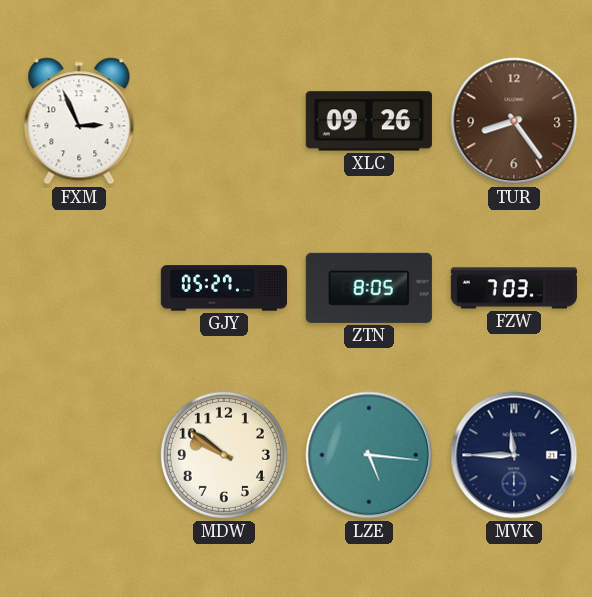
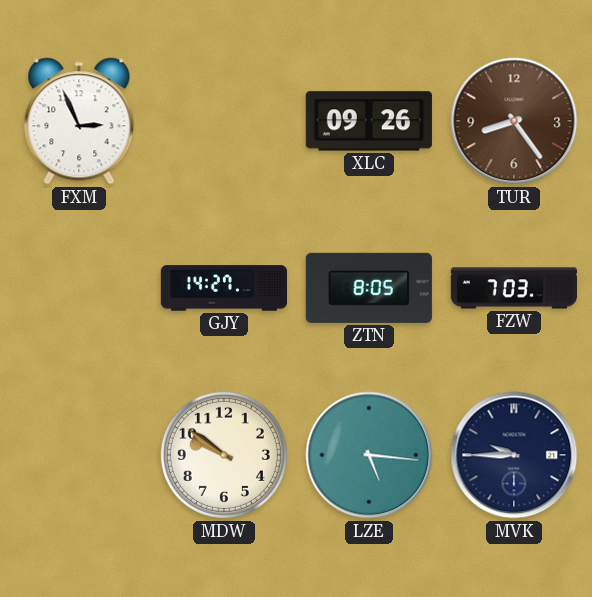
GJY: 05:27 -> 14:27 (223, 288)
MVK: 11:45 -> 9:45 (514, 455)
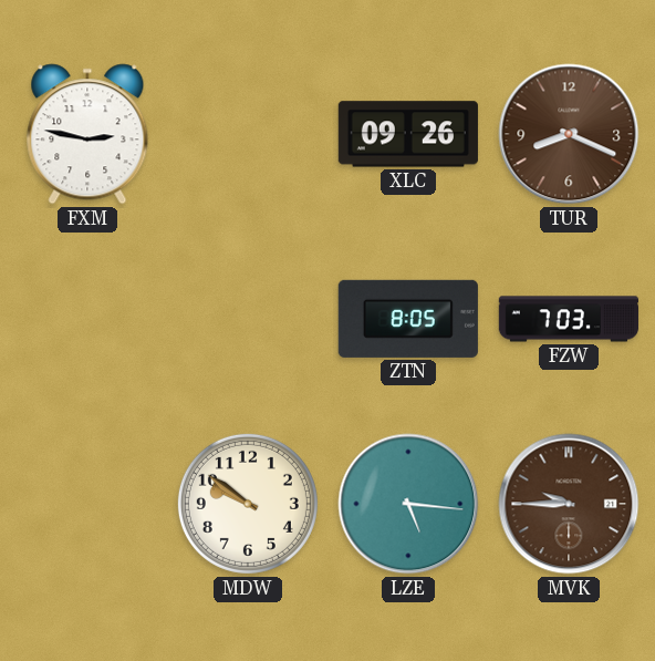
FXM: 2:56 -> 2:47 (87, 134)
TUR: 8:24 -> 8:19 (569, 134)
GJY: 14:27 -> none (223, 288)
MVK dial: navy -> brown (569, 504)
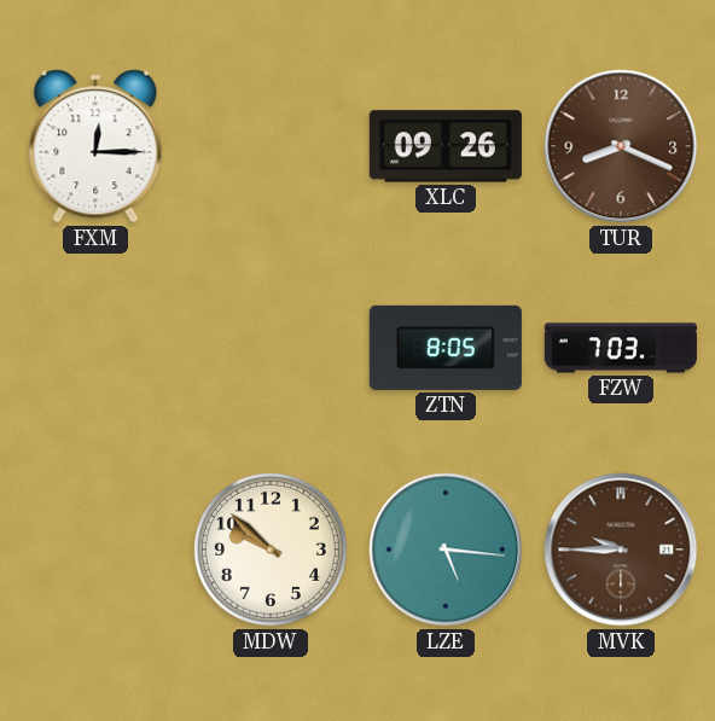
FXM: 2:47 -> 12:15 (95, 146)
MDW: 9:51 -> 9:52 (271, 550)
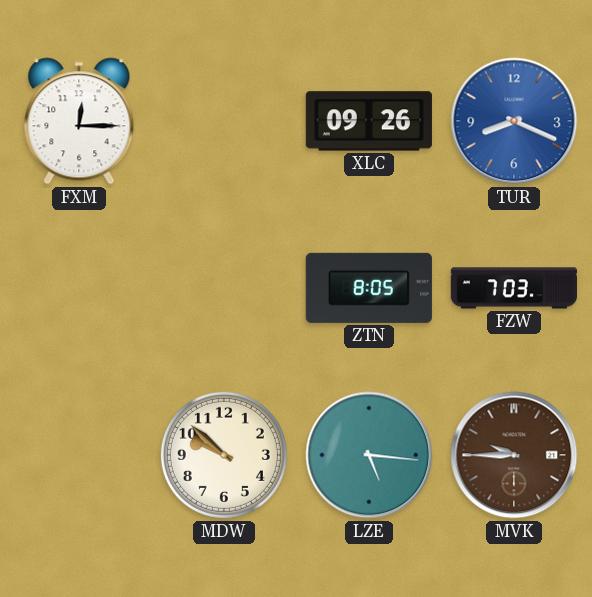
TUR dial: brown -> blue (514, 121)
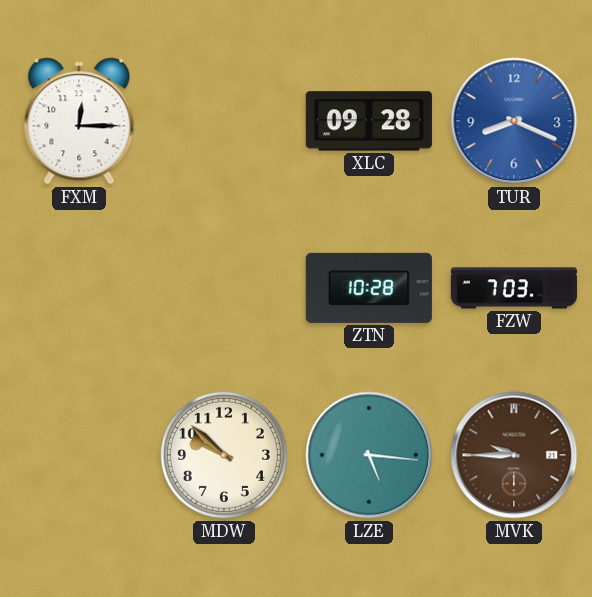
XLC: 09:26 -> 09:28 (369, 121)
ZTN: 8:05 -> 10:28 (369, 288)
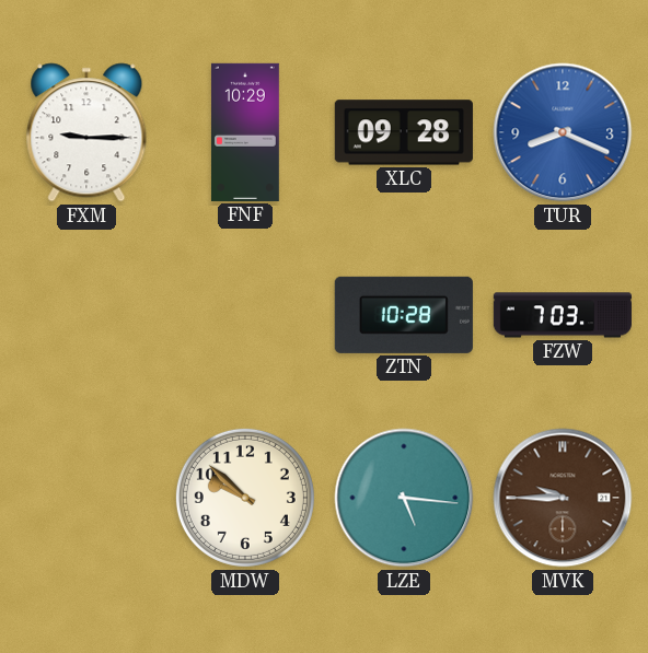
FXM: 12:15 -> 9:15 (86, 132)
FNF: none -> 10:29 (245, 132)
